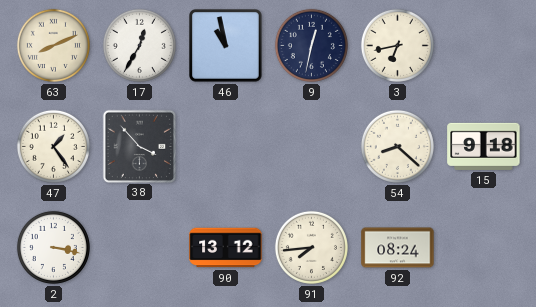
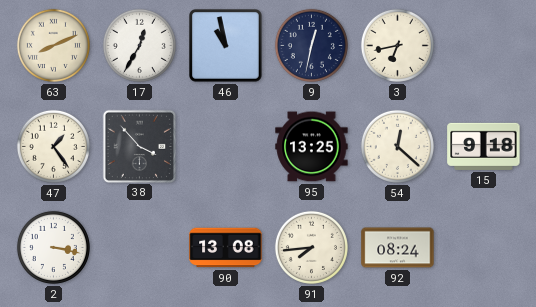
95: none -> 13:25 (312, 147)
54: 8:22 -> 12:22 (397, 146)
90: 13:12 -> 13:08 (226, 248)
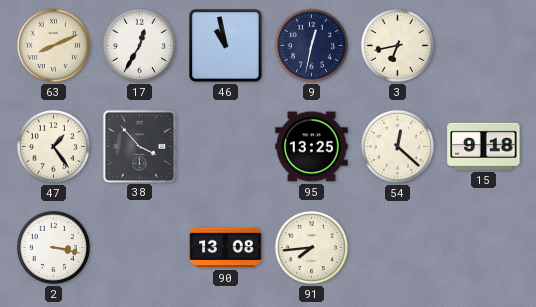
92: 08:24 -> none (398, 248)
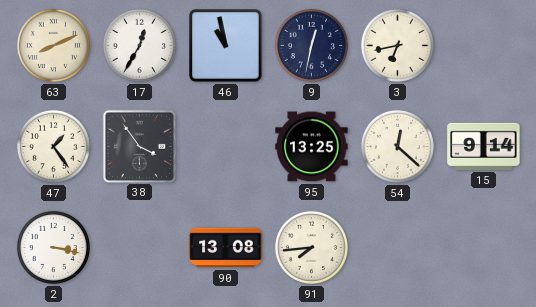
38: 3:53 -> 3:54 (140, 146)
15: 9:18 -> 9:14 (484, 146)
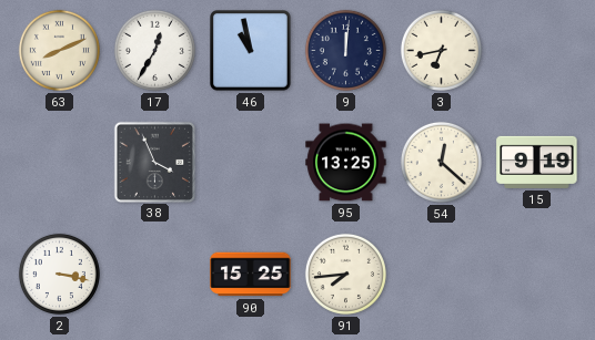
9: 12:32 -> 12:01 (345, 50)
47: 1:24 -> none (53, 146)
38: 3:54 -> 3:56 (155, 162)
15: 9:14 -> 9:19 (537, 162)
90: 13:08 -> 15:25 (251, 275)
